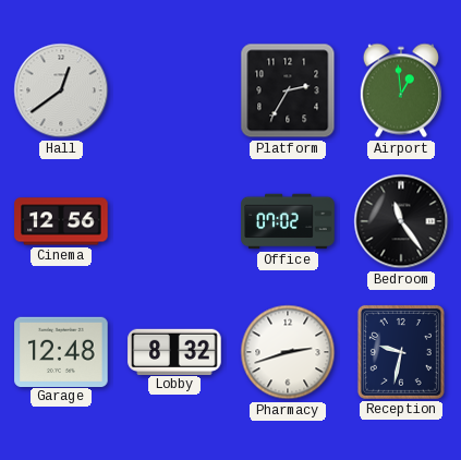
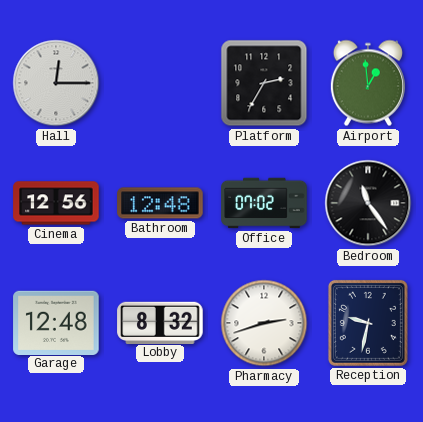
Hall: 12:39 -> 12:15 (56, 83)
Bathroom: none -> 12:48 (160, 203)
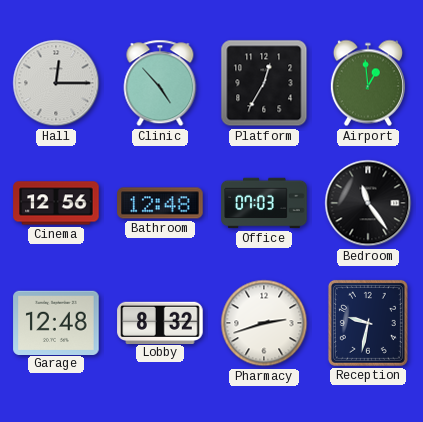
Clinic: none -> 4:53 (160, 83)
Platform: 2:35 -> 12:35 (264, 83)
Office: 07:02 -> 07:03 (264, 203)
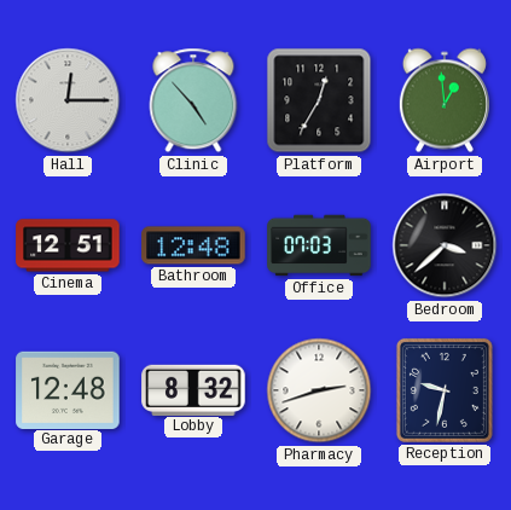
Cinema: 12:56 -> 12:51 (68, 245)
Bedroom: 11:24 -> 3:38 (445, 245)
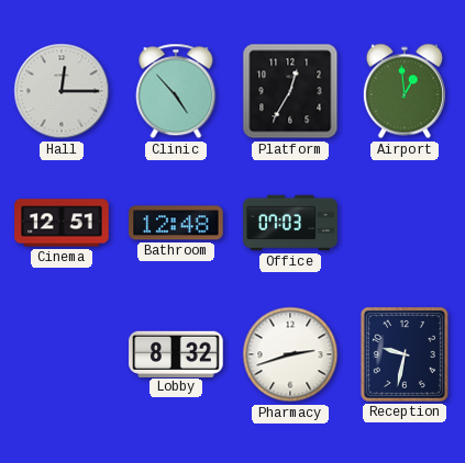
Bedroom: 3:38 -> none (445, 245)
Garage: 12:48 -> none (68, 389)
